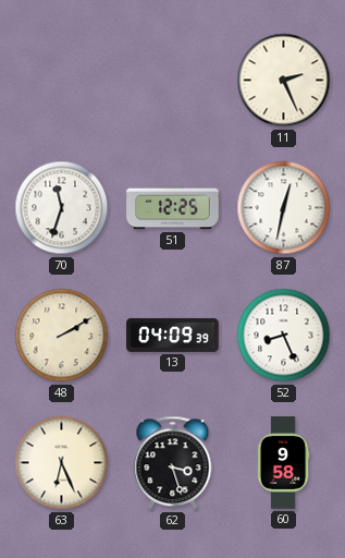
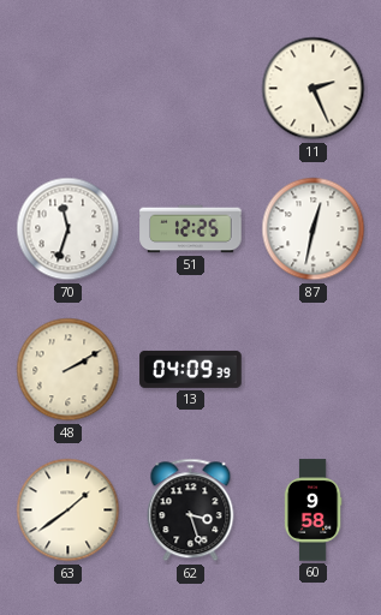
52: 8:26 -> none (284, 336)
63: 6:26 -> 1:39 (69, 510)
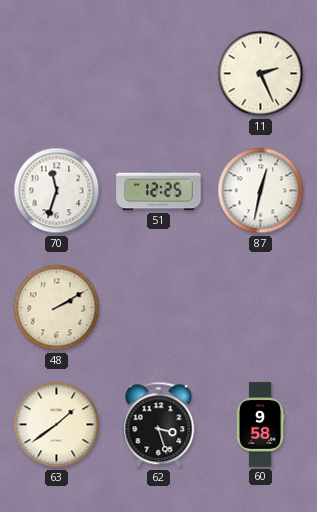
13: 04:09 -> none (191, 369)
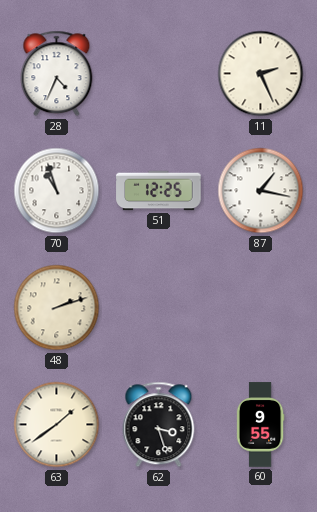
28: none -> 4:34 (57, 74)
70: 11:33 -> 10:57 (57, 191)
87: 12:32 -> 1:17 (261, 191)
48: 2:10 -> 2:12 (57, 308)
60: 9:58 -> 9:55 (260, 425)
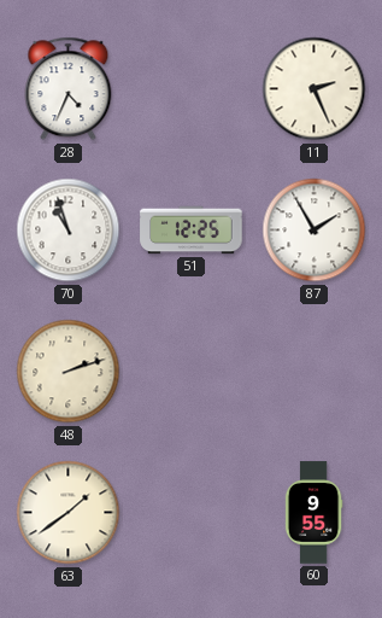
87: 1:17 -> 1:55 (315, 231)
62: 3:27 -> none (159, 425)
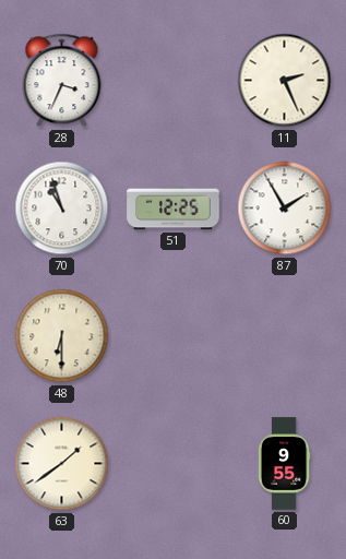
28: 4:34 -> 3:34 (62, 81)
48: 2:12 -> 6:30 (62, 336)
